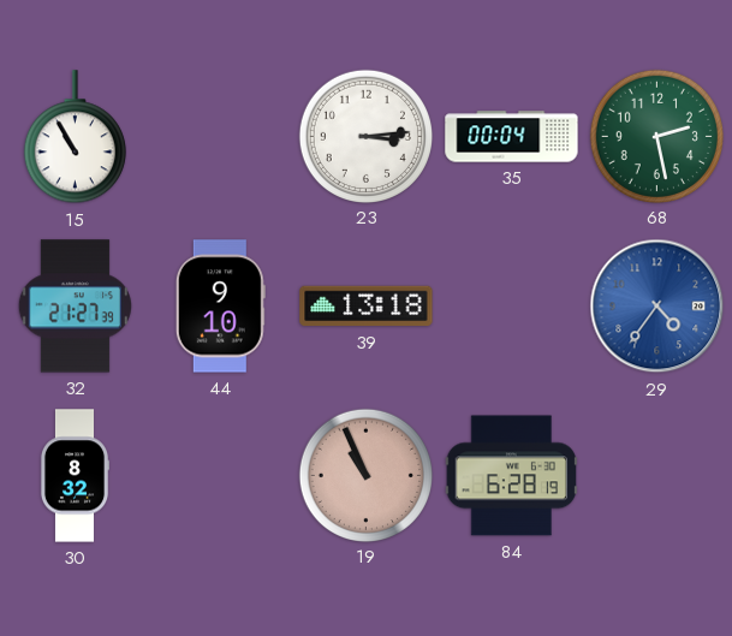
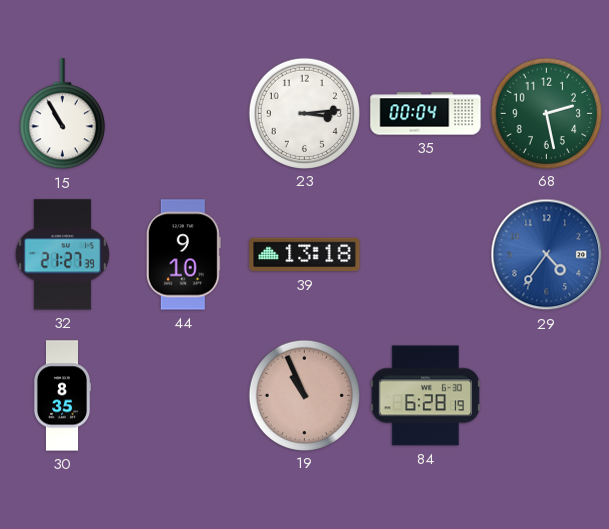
30: 8:32 -> 8:35 (62, 396)
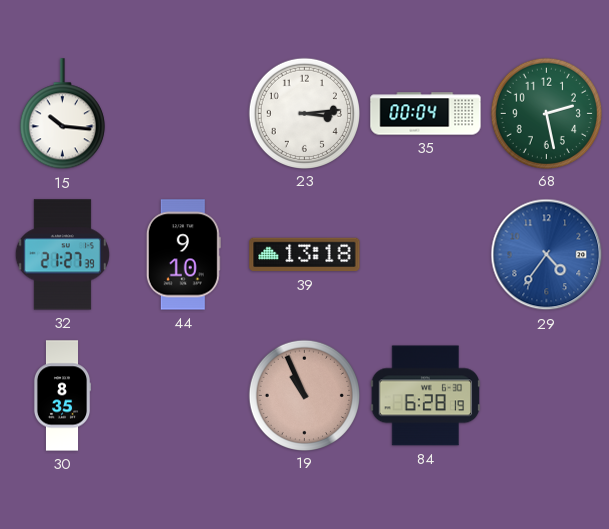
15: 10:55 -> 10:16 (62, 114)
